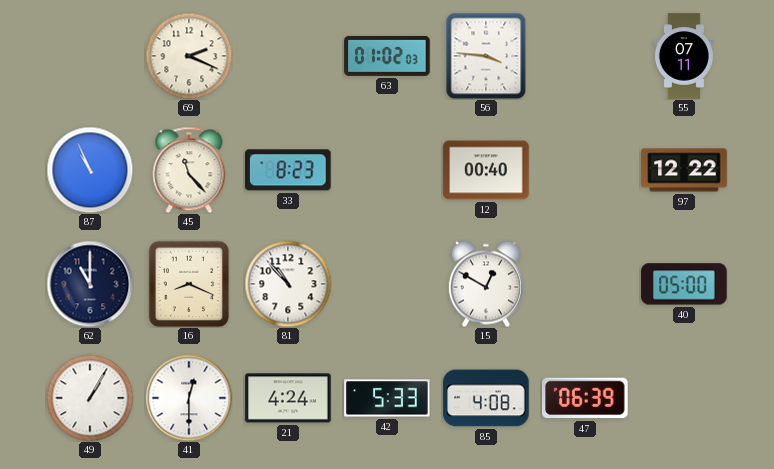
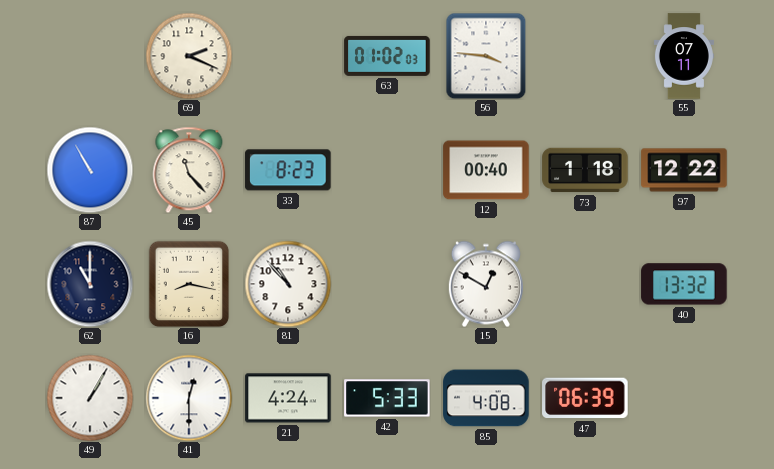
87: 10:56 -> 10:55 (90, 170)
73: none -> 1:18 (585, 170)
16: 8:19 -> 8:17 (189, 284)
40: 05:00 -> 13:32 (684, 284)
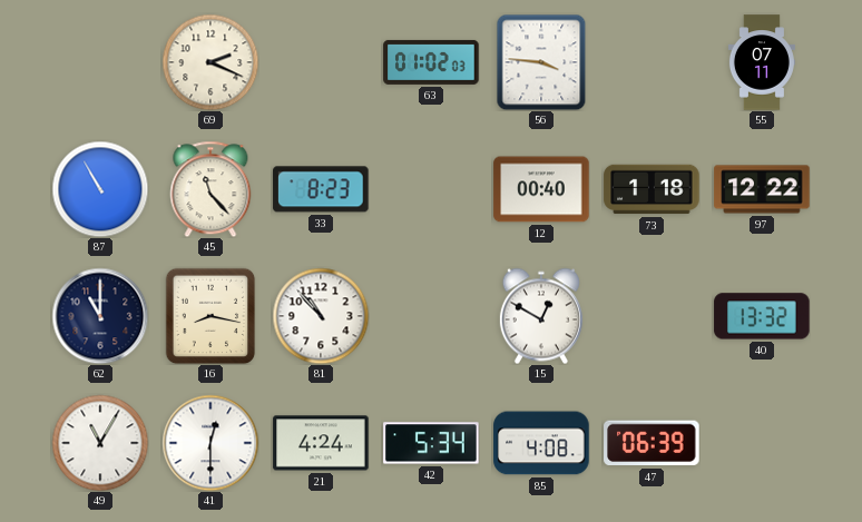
49: 1:05 -> 11:05 (100, 443)
42: 5:33 -> 5:34 (431, 443)
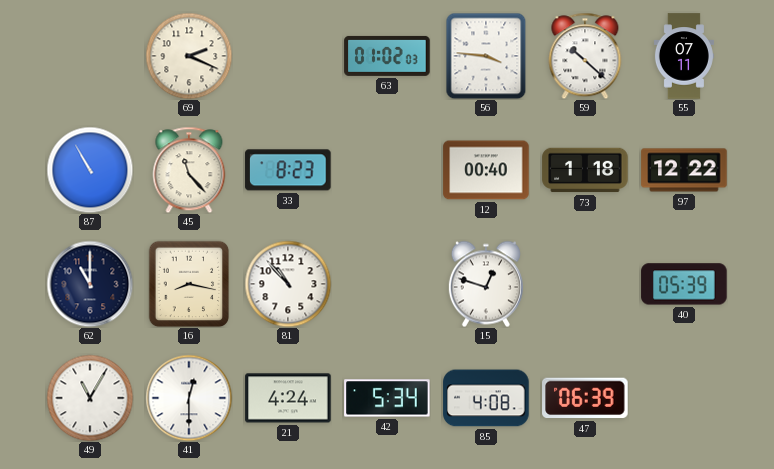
59: none -> 10:22 (585, 56)
15: 12:50 -> 12:48 (486, 284)
40: 13:32 -> 05:39 (684, 284)
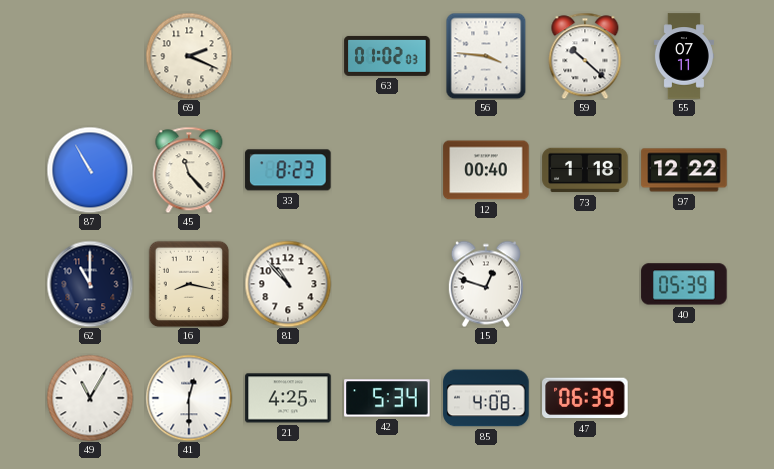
21: 4:24 -> 4:25 (288, 398)
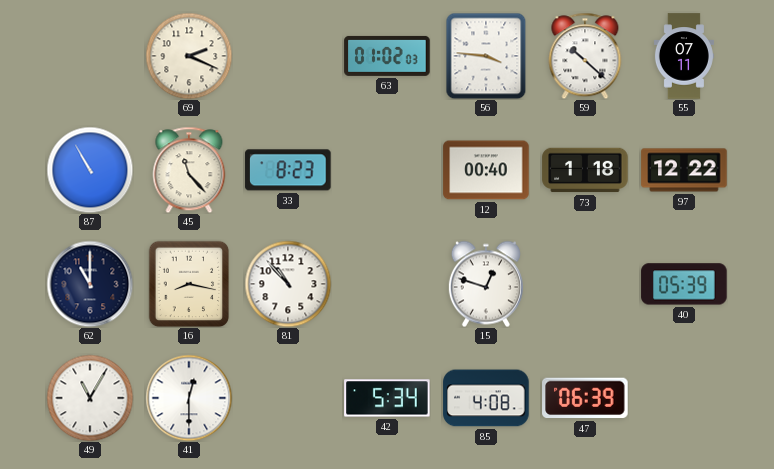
21: 4:25 -> none (288, 398)
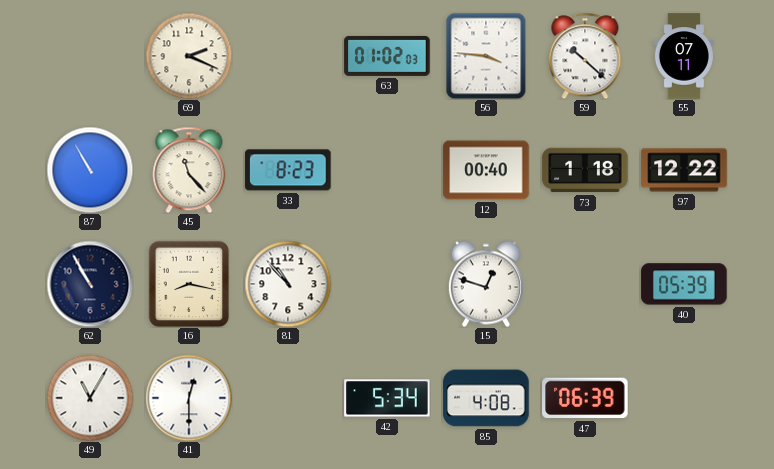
62: 11:00 -> 10:55 (90, 284)
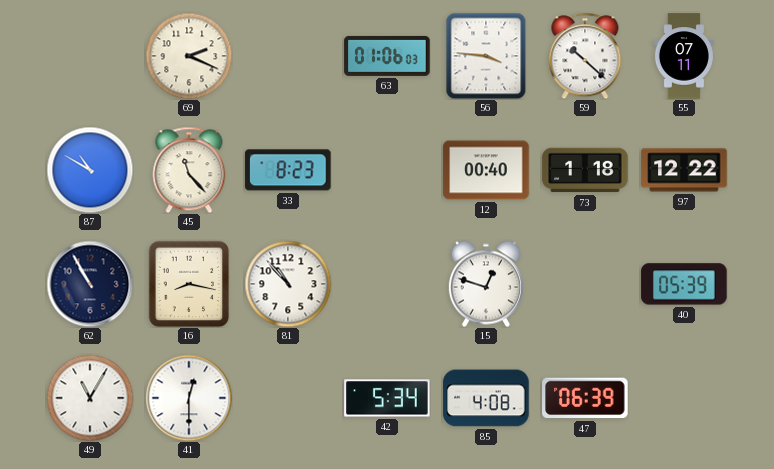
63: 01:02 -> 01:06 (387, 56)
87: 10:55 -> 10:50 (90, 170)
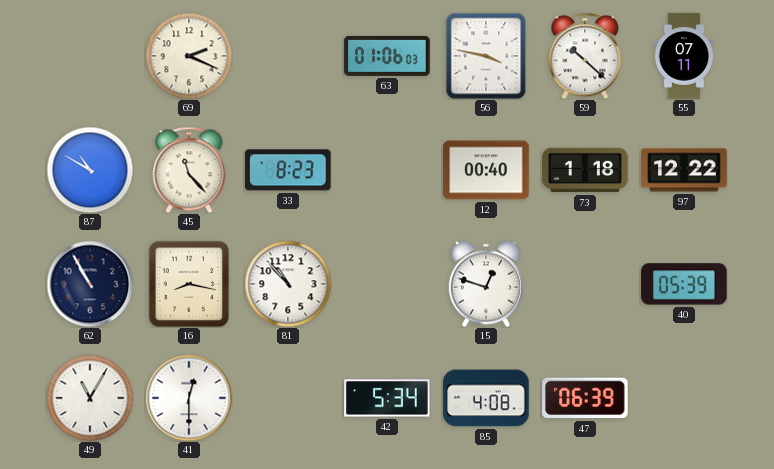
56: 3:46 -> 3:47 (486, 56)
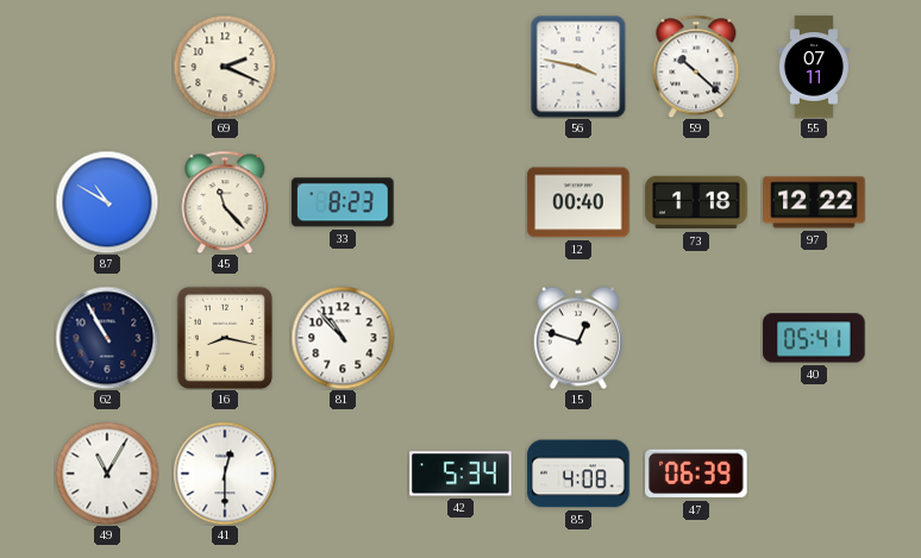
63: 01:06 -> none (387, 56)
40: 05:39 -> 05:41 (814, 338)
